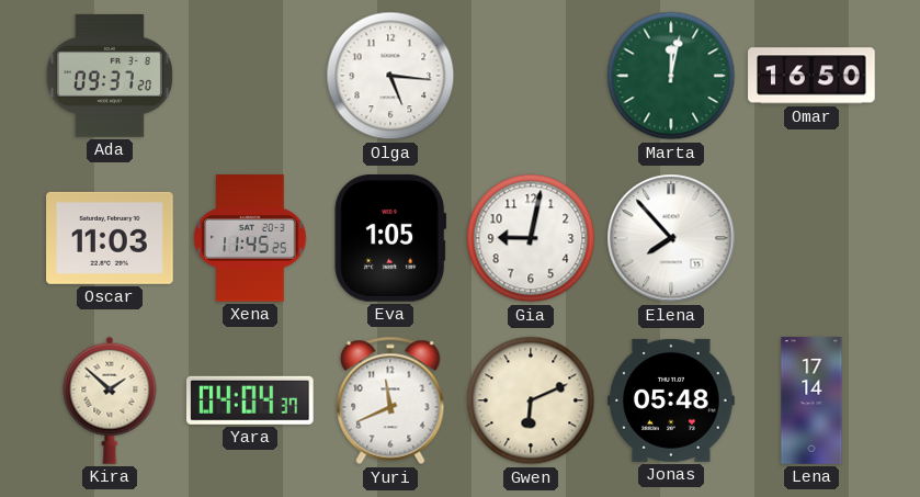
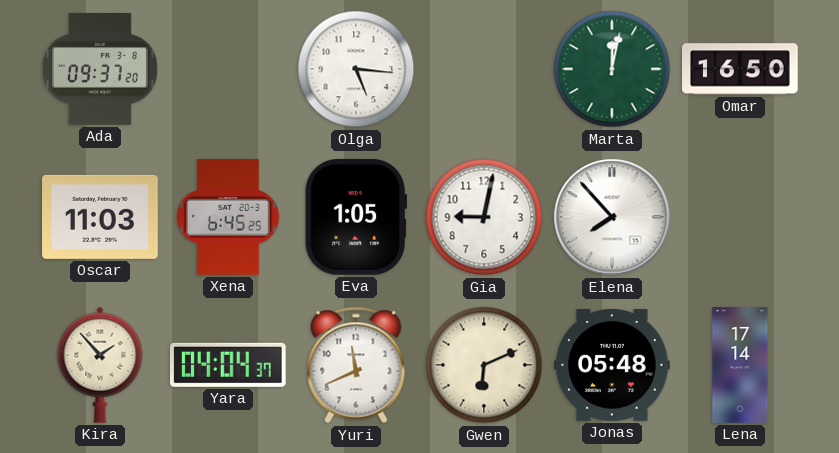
Xena: 11:45 -> 6:45 (228, 217)
Kira: 1:52 -> 1:53 (100, 365)
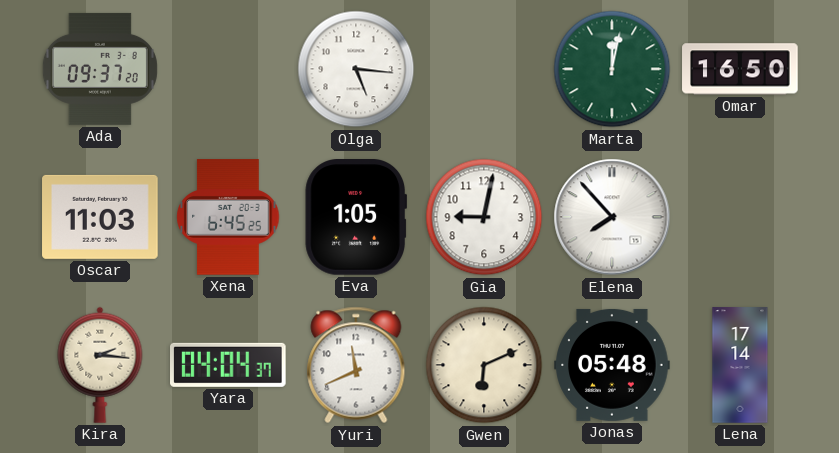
Kira: 1:53 -> 2:16 (100, 365)
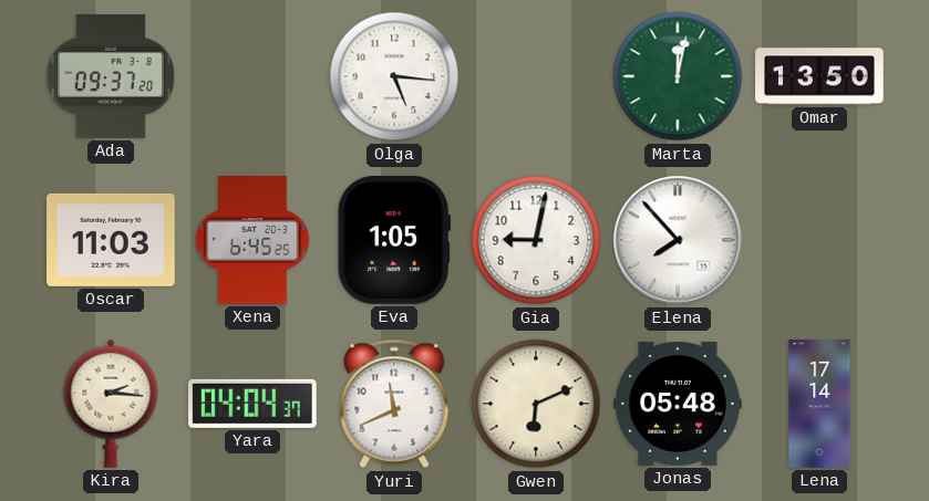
Omar: 16:50 -> 13:50 (819, 76)
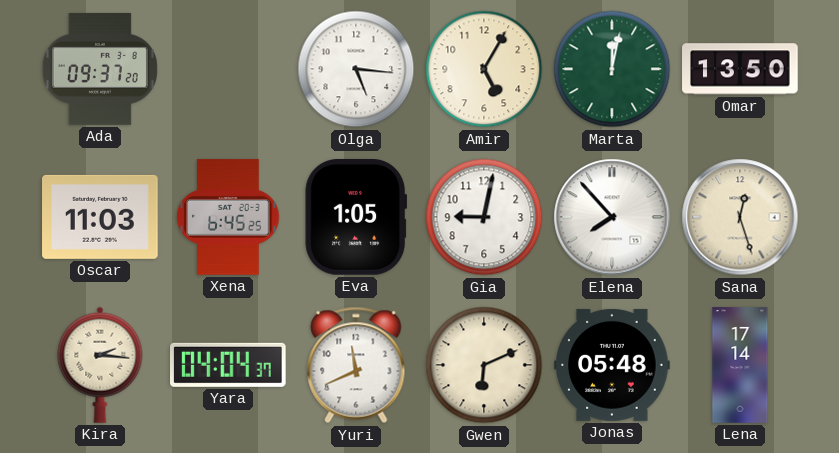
Amir: none -> 5:05 (484, 69)
Sana: none -> 12:27 (740, 217)
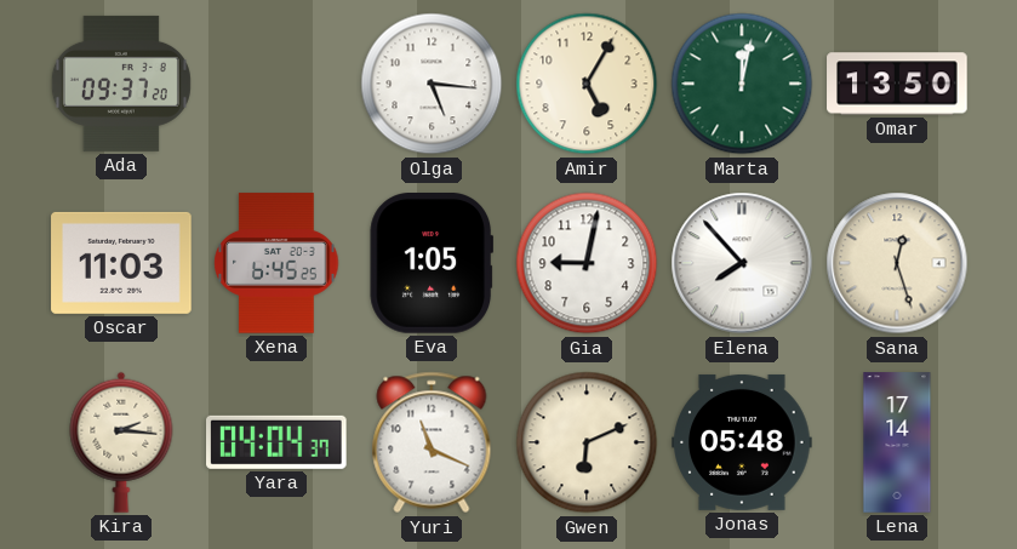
Yuri: 11:41 -> 11:19 (432, 442)
